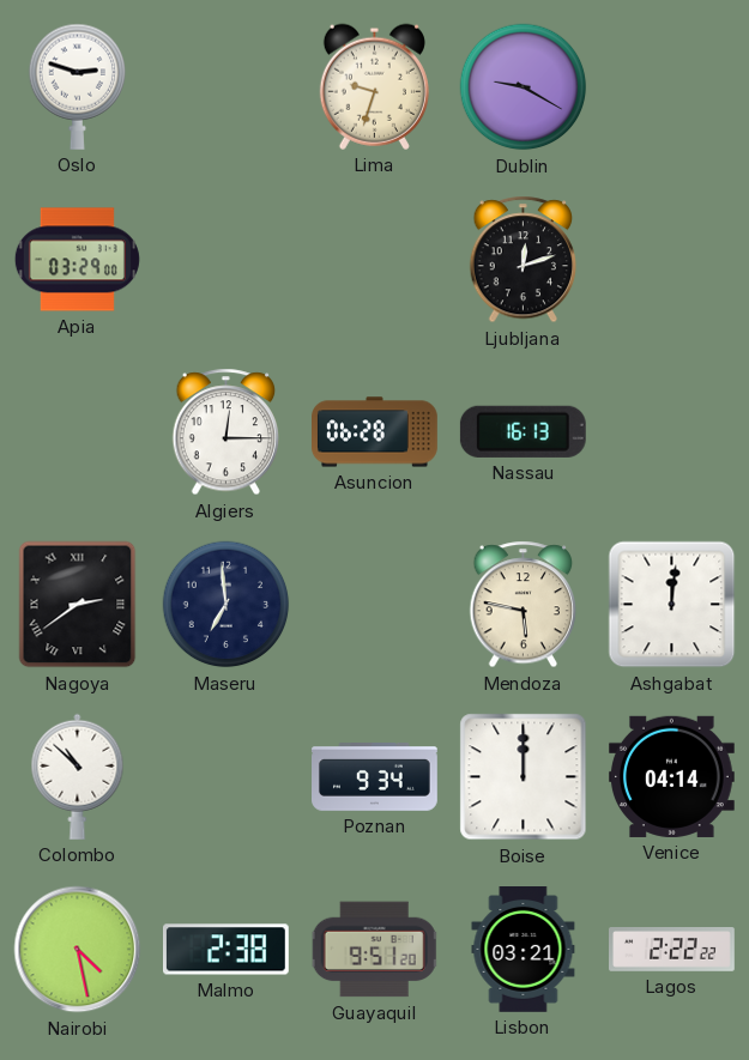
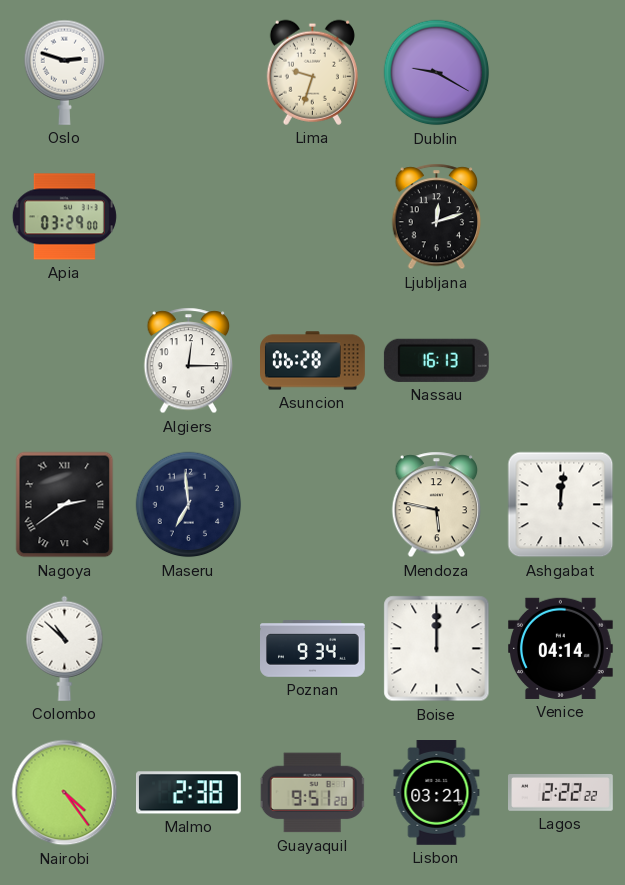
Nairobi: 4:28 -> 4:24 (65, 793)
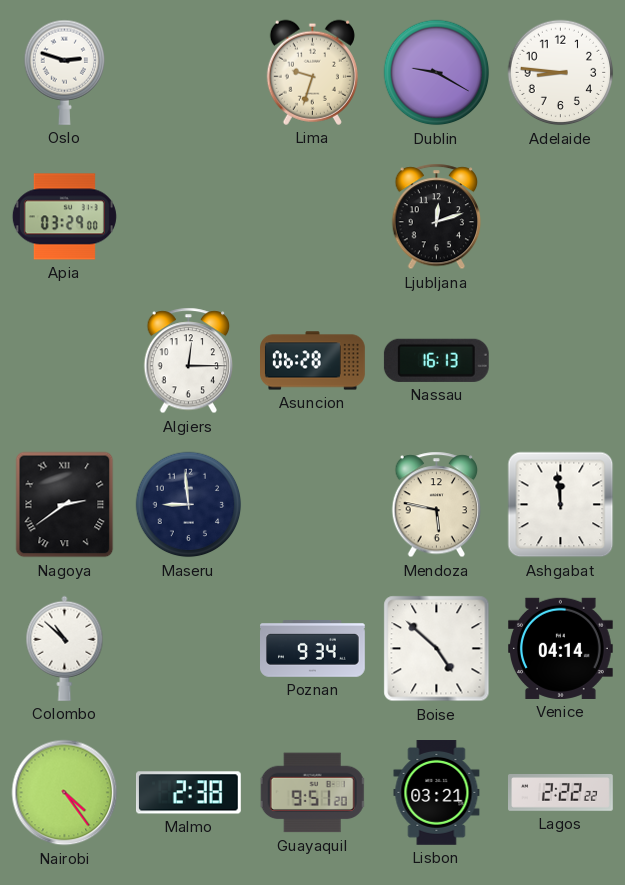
Adelaide: none -> 8:46 (561, 73)
Maseru: 6:59 -> 8:59 (189, 505)
Ashgabat: 12:01 -> 11:59 (561, 505)
Boise: 12:00 -> 4:52 (437, 649)
